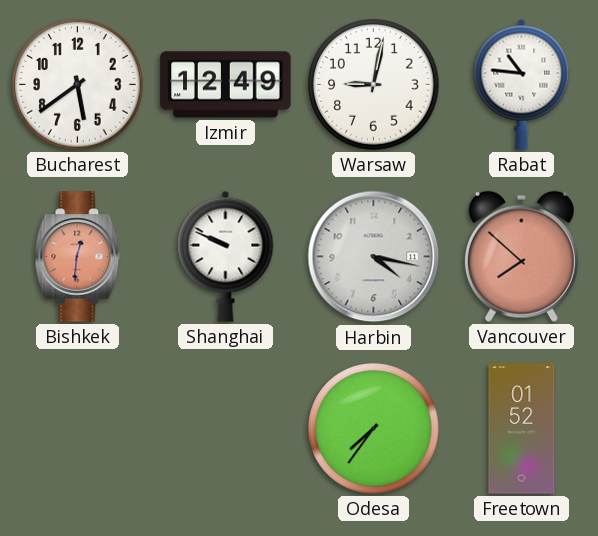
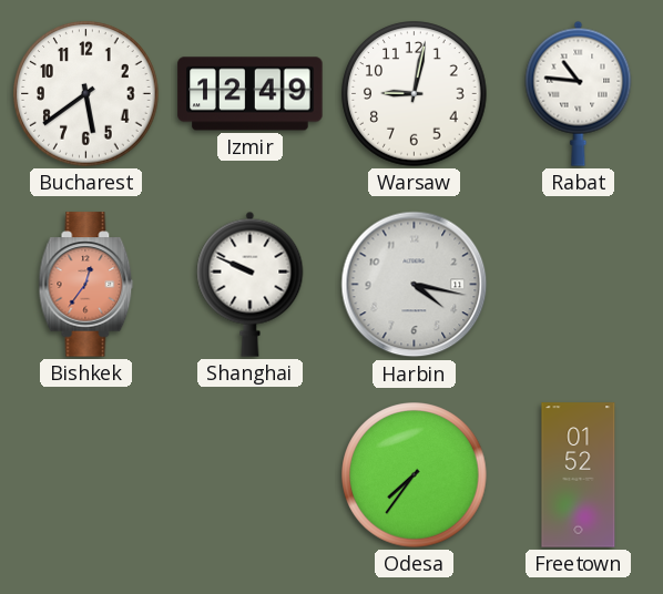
Bishkek: 12:31 -> 12:36 (86, 285)
Vancouver: 7:52 -> none (521, 256)
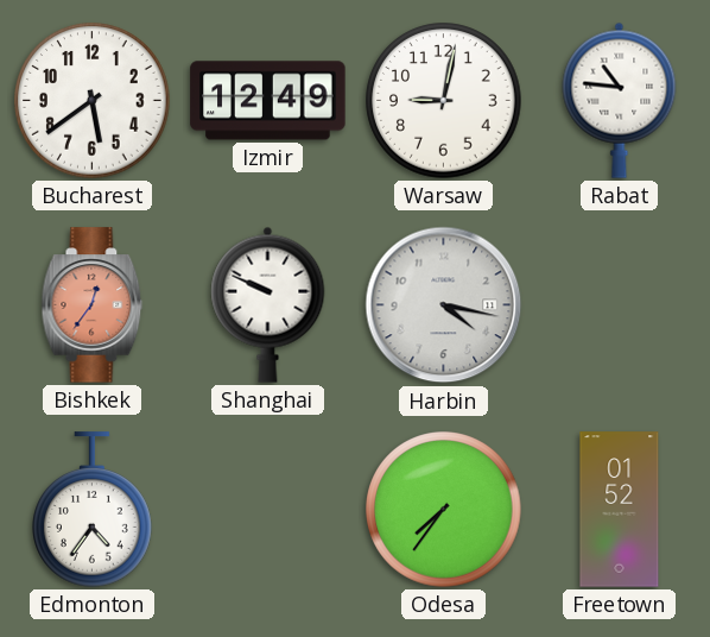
Edmonton: none -> 4:36 (93, 510)
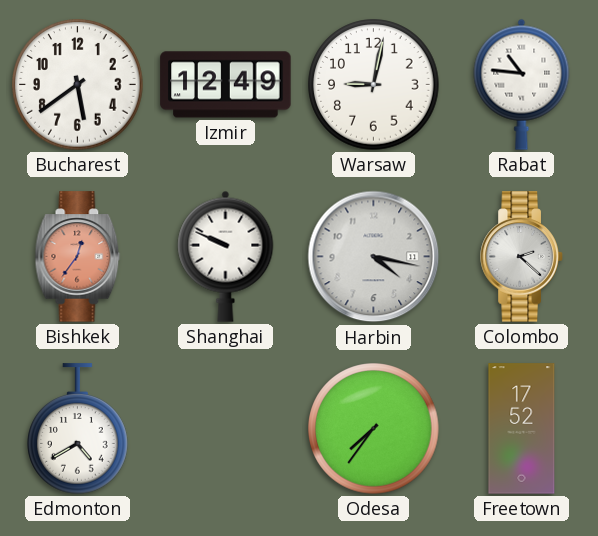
Colombo: none -> 2:22 (522, 257)
Edmonton: 4:36 -> 4:40 (78, 429)
Freetown: 01:52 -> 17:52 (522, 429)
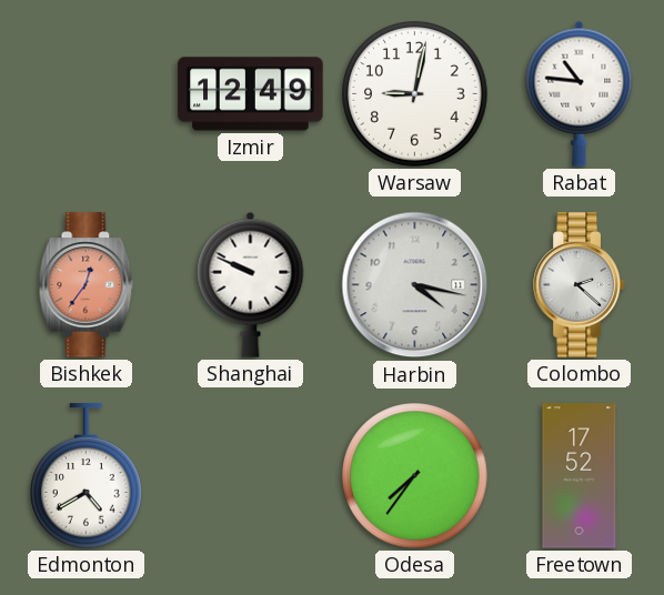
Bucharest: 5:39 -> none (78, 85)
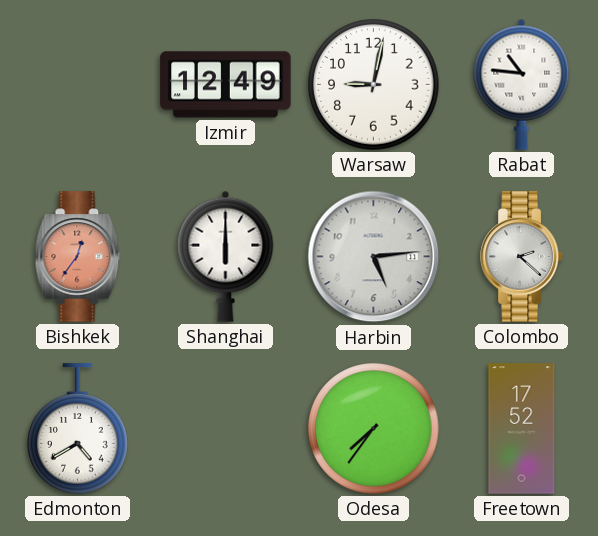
Shanghai: 9:49 -> 6:00 (226, 256)
Harbin: 4:17 -> 5:14 (374, 257)
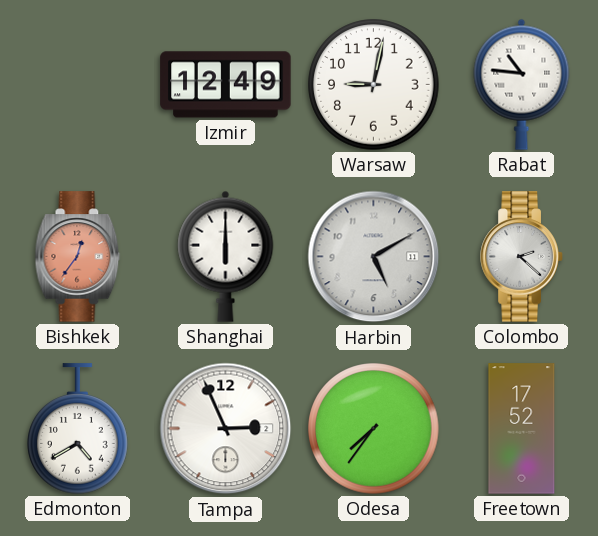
Harbin: 5:14 -> 5:10 (374, 257)
Tampa: none -> 2:56 (226, 429)
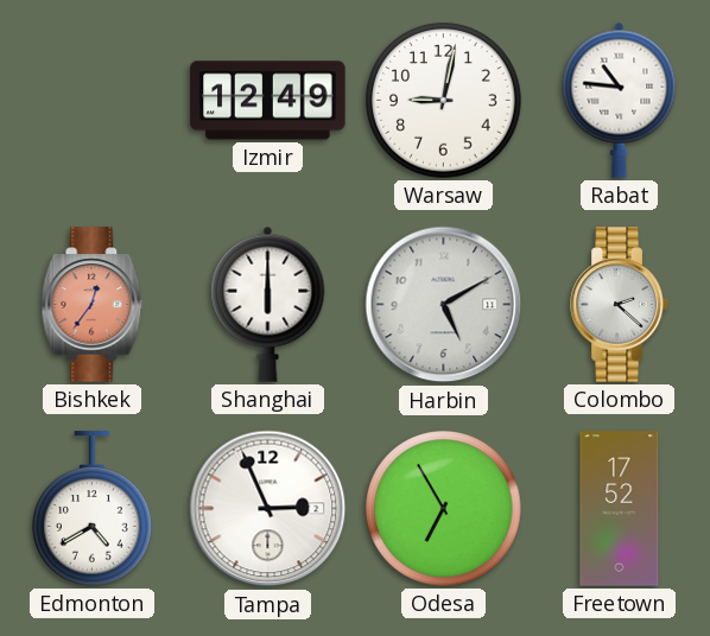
Odesa: 7:36 -> 6:55 (444, 509)
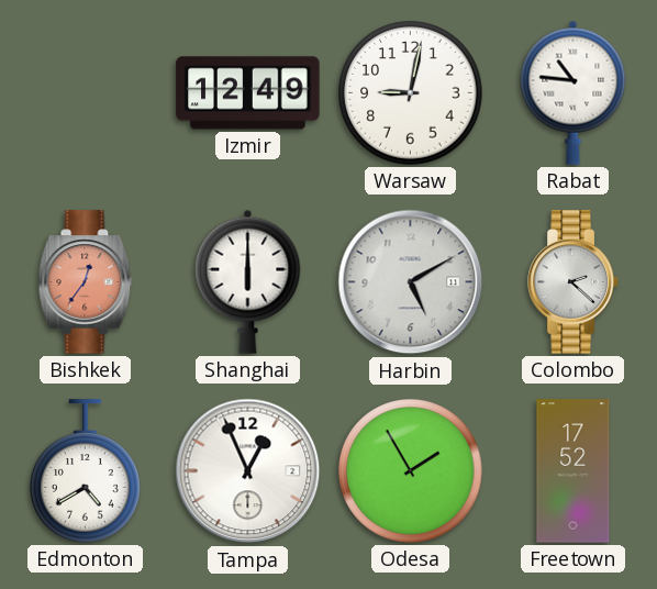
Tampa: 2:56 -> 12:56 (248, 471)
Odesa: 6:55 -> 1:55 (411, 471)
